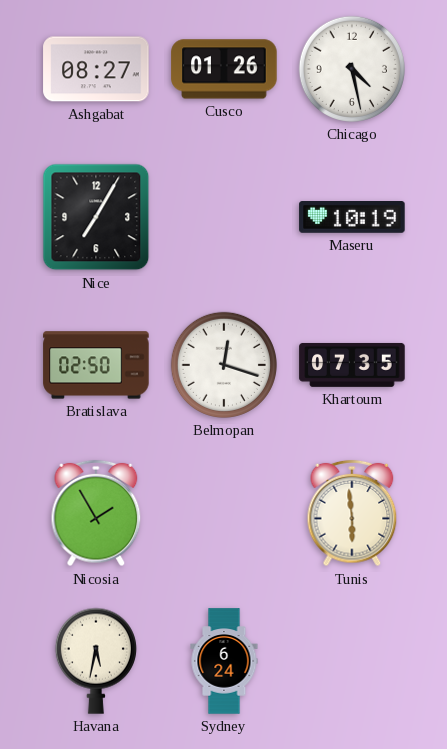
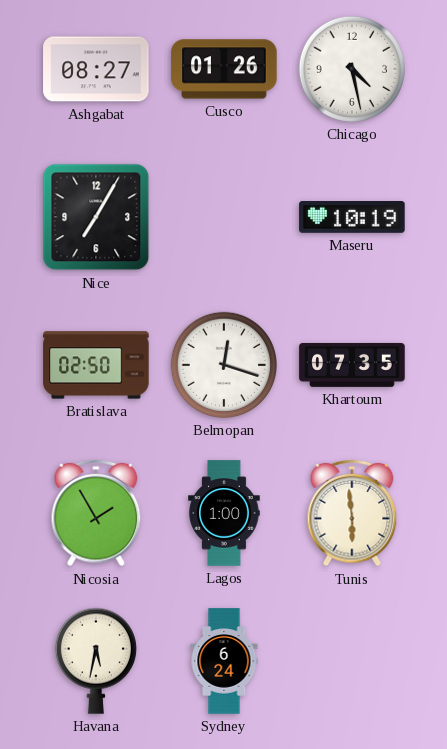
Lagos: none -> 1:00 (224, 513)
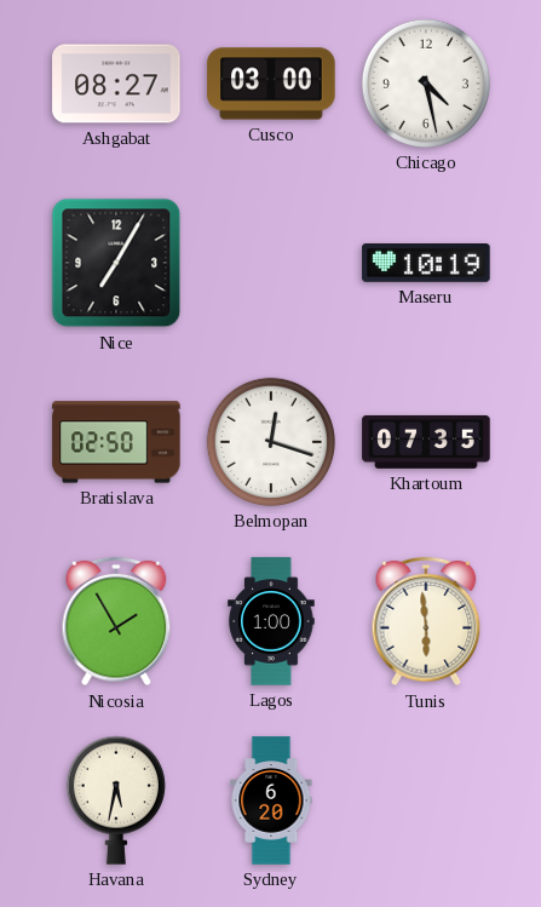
Cusco: 01:26 -> 03:00 (271, 84)
Sydney: 6:24 -> 6:20 (271, 800)
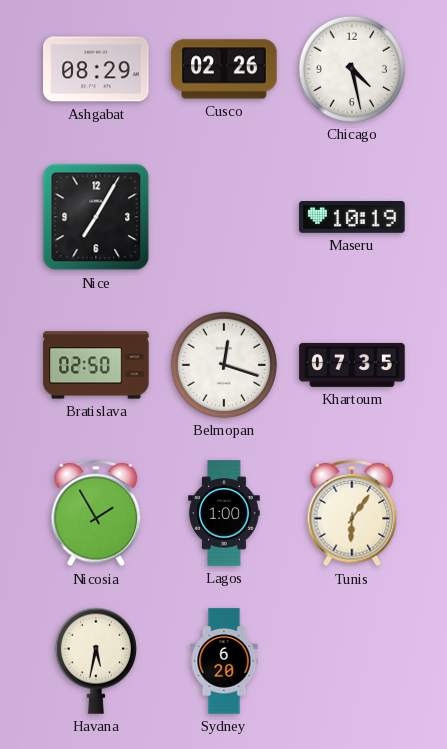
Ashgabat: 08:27 -> 08:29 (96, 69)
Cusco: 03:00 -> 02:26 (224, 69)
Tunis: 5:59 -> 6:06 (352, 513)
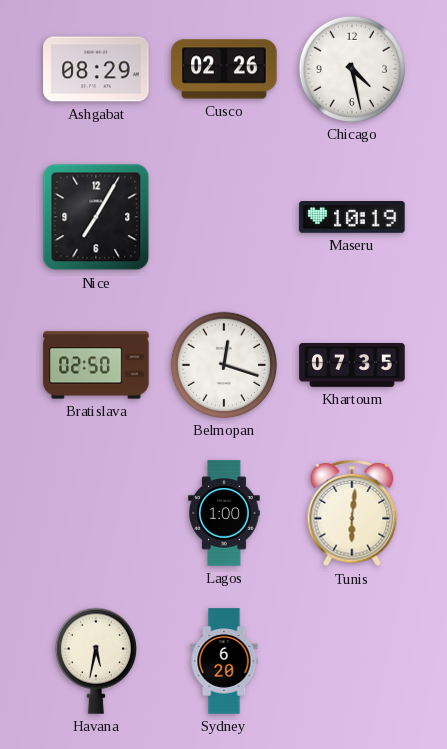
Nicosia: 1:55 -> none (96, 513)
Tunis: 6:06 -> 6:01 (352, 513)
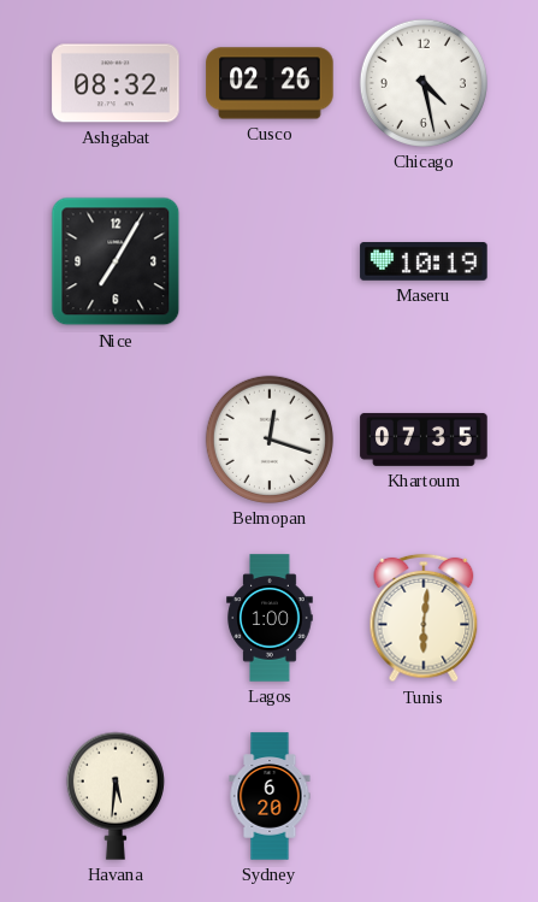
Ashgabat: 08:29 -> 08:32 (116, 83)
Bratislava: 02:50 -> none (96, 365)
Havana: 5:32 -> 5:31 (116, 796)
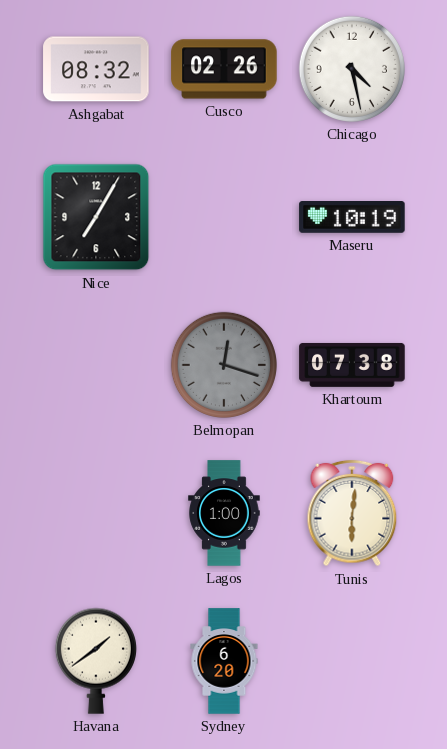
Belmopan dial: white -> grey (224, 365)
Khartoum: 07:35 -> 07:38 (352, 365)
Havana: 5:31 -> 1:39 (96, 661)
